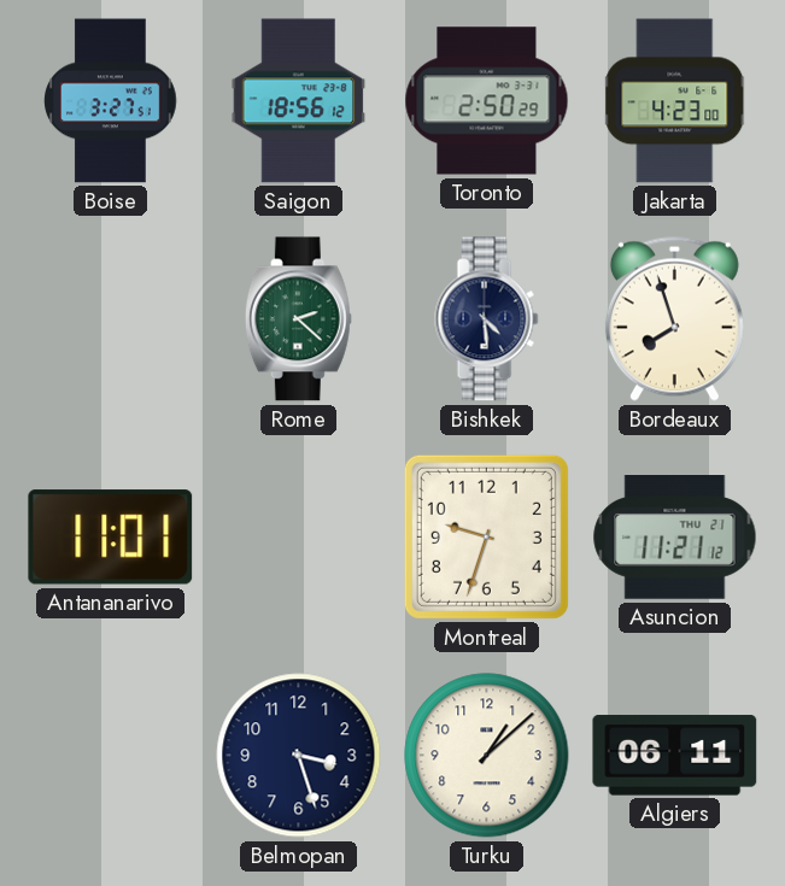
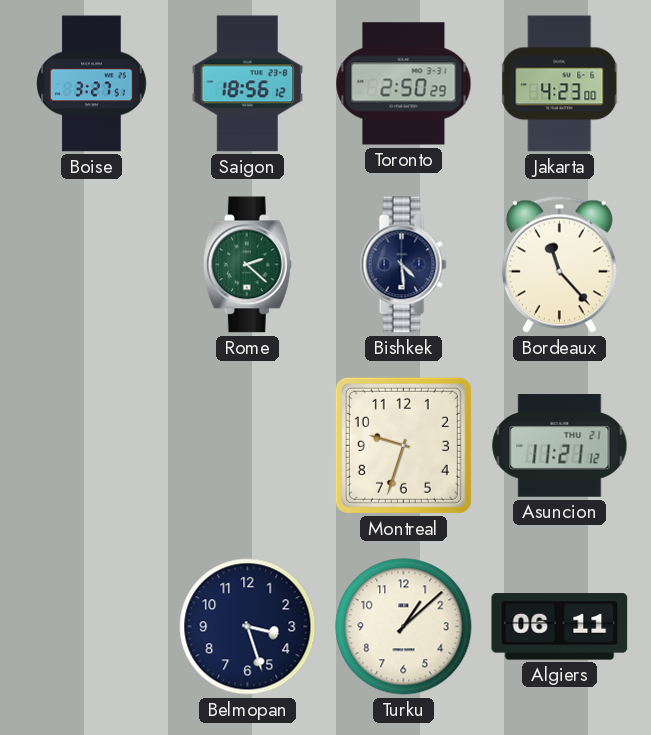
Bordeaux: 7:57 -> 11:23 (559, 264)
Antananarivo: 11:01 -> none (111, 538)
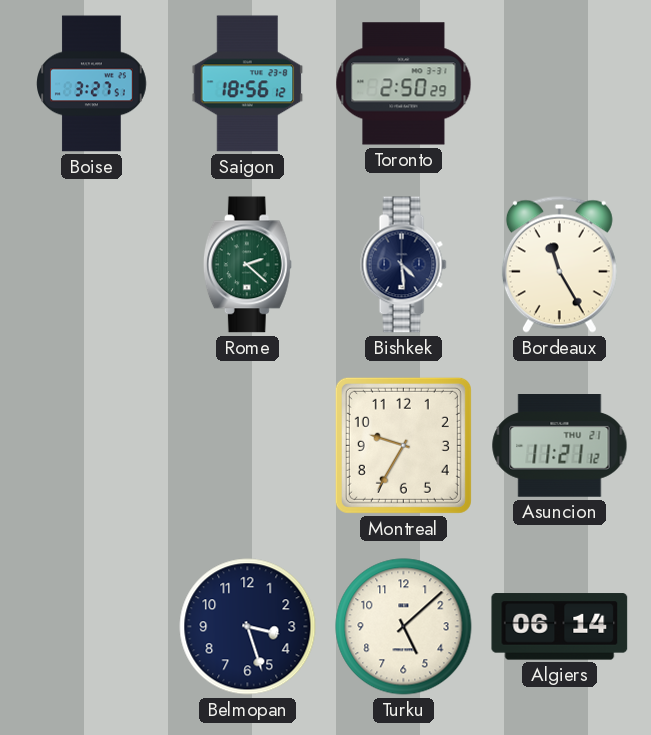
Jakarta: 4:23 -> none (560, 84)
Bordeaux: 11:23 -> 11:25 (559, 264)
Montreal: 9:33 -> 9:35 (403, 445)
Turku: 1:08 -> 5:08 (404, 627)
Algiers: 06:11 -> 06:14 (560, 627)
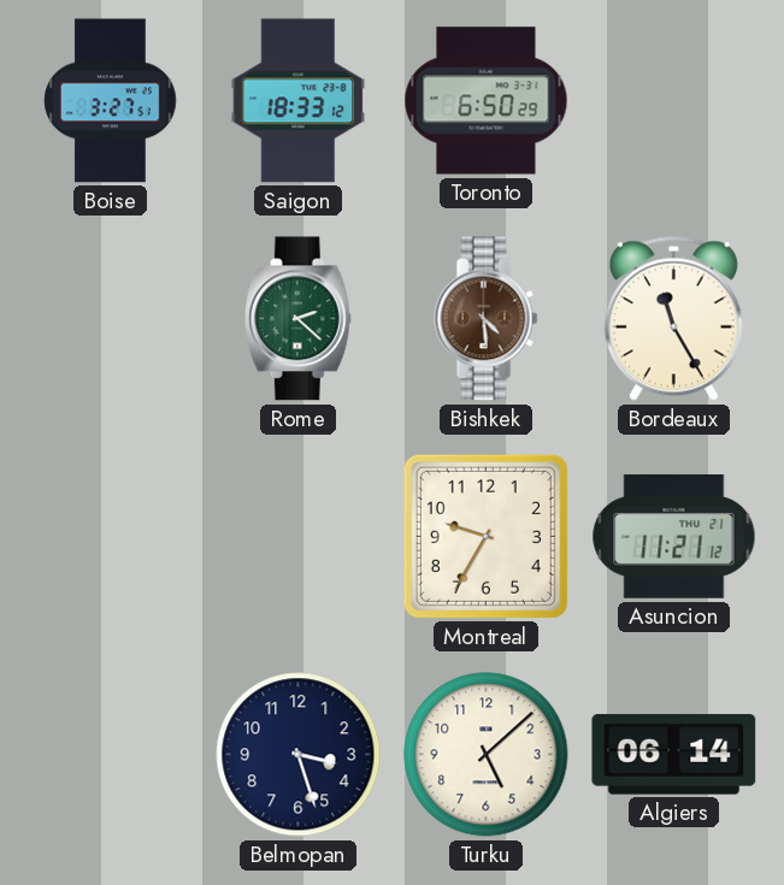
Saigon: 18:56 -> 18:33 (299, 101)
Toronto: 2:50 -> 6:50 (487, 101)
Bishkek dial: navy -> brown (487, 319)
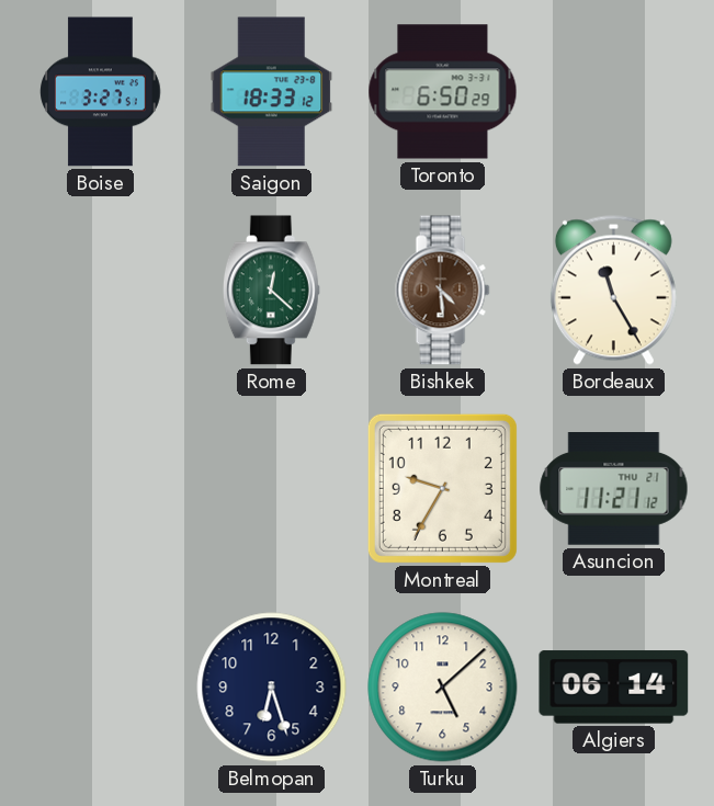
Rome: 2:22 -> 12:22 (271, 291)
Belmopan: 3:27 -> 6:27 (272, 688)
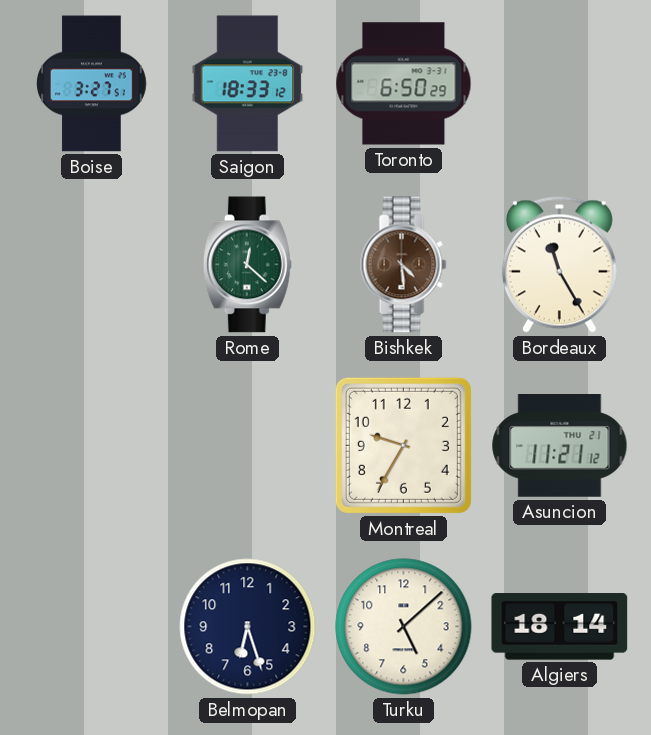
Algiers: 06:14 -> 18:14 (560, 627)
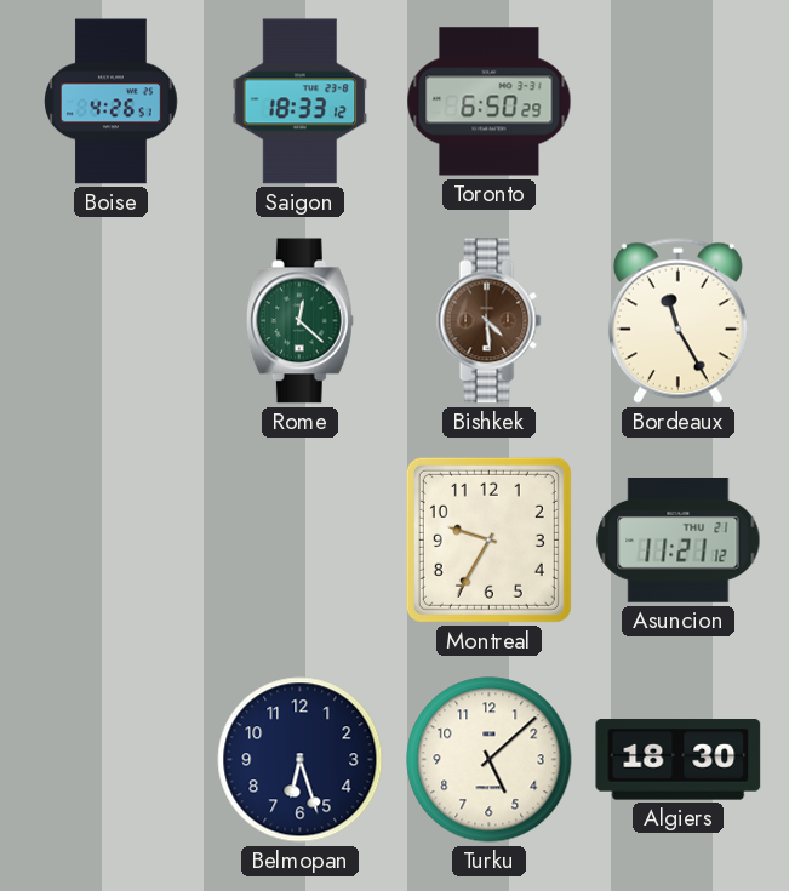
Boise: 3:27 -> 4:26 (112, 102)
Algiers: 18:14 -> 18:30 (679, 760)
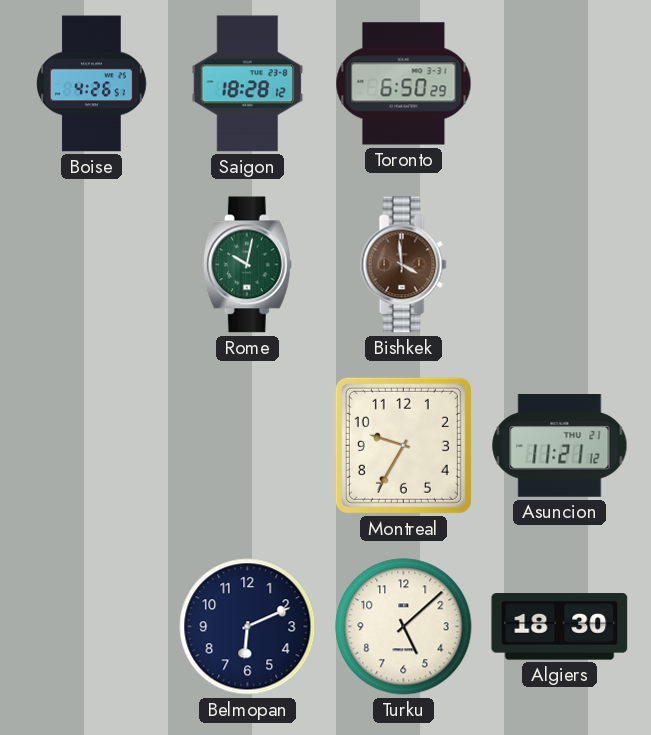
Saigon: 18:33 -> 18:28 (248, 84)
Rome: 12:22 -> 10:02 (247, 265)
Bishkek: 4:29 -> 3:59 (404, 265)
Bordeaux: 11:25 -> none (677, 320)
Belmopan: 6:27 -> 6:11 (248, 627)
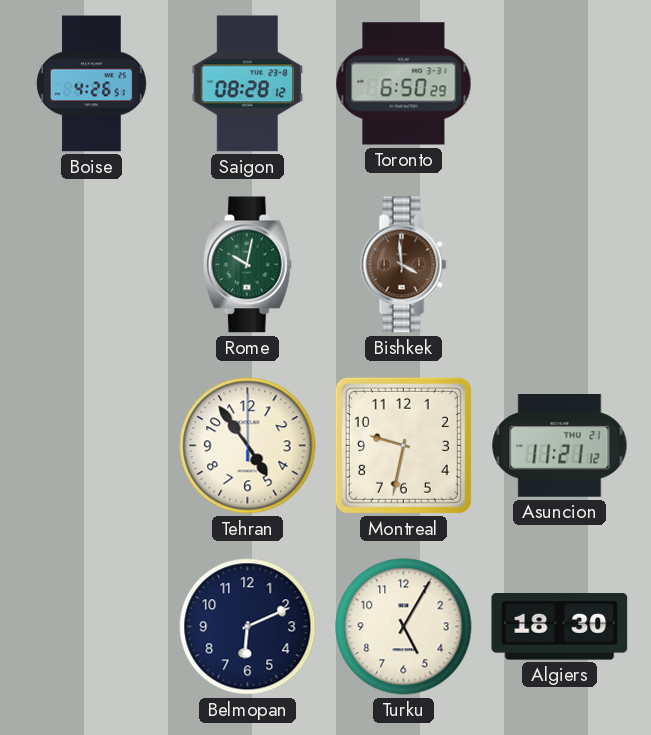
Saigon: 18:28 -> 08:28 (248, 84)
Tehran: none -> 4:54 (248, 446)
Montreal: 9:35 -> 9:32 (403, 445)
Turku: 5:08 -> 5:05 (404, 627)
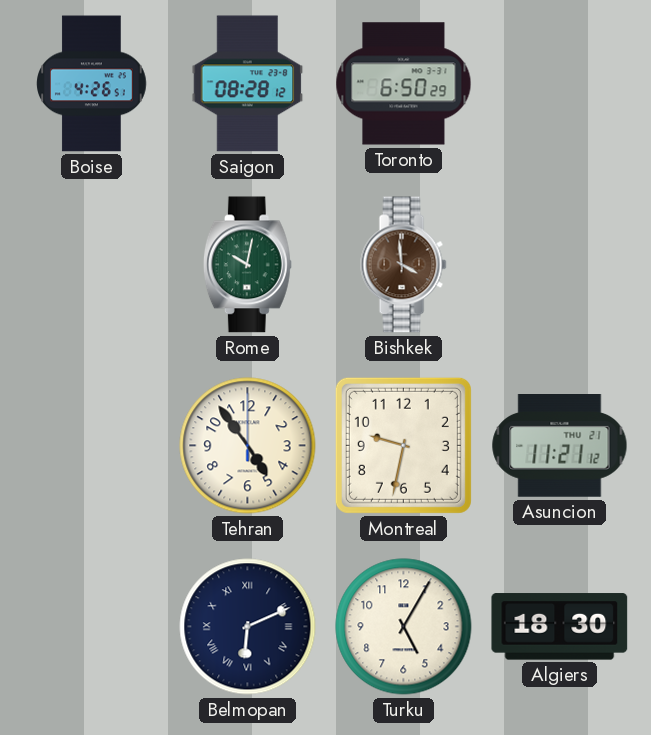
Belmopan numerals: Arabic -> Roman (248, 627)
